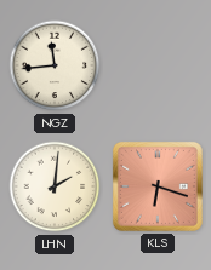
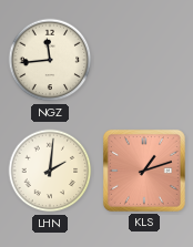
KLS: 6:18 -> 1:12 (144, 171)
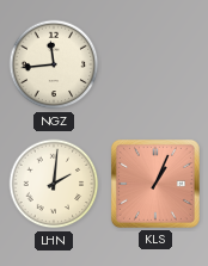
KLS: 1:12 -> 1:04 (155, 184)
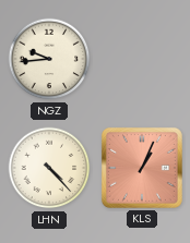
NGZ: 11:44 -> 9:44 (49, 59)
LHN: 2:01 -> 4:23 (49, 168)
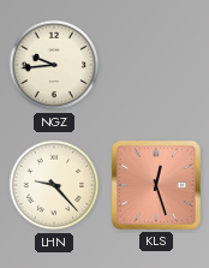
LHN: 4:23 -> 9:23 (54, 185)
KLS: 1:04 -> 12:27 (156, 185)
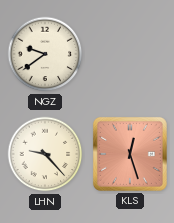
NGZ: 9:44 -> 9:39 (45, 54)
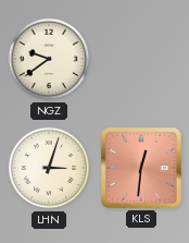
LHN: 9:23 -> 3:03 (49, 168)
KLS: 12:27 -> 12:31 (141, 168)
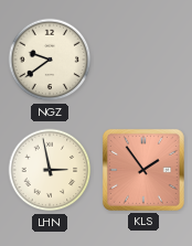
LHN: 3:03 -> 2:58 (50, 170)
KLS: 12:31 -> 1:54 (143, 170)
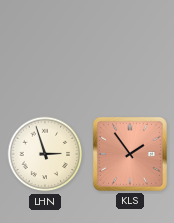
NGZ: 9:39 -> none (50, 60)
LHN: 2:58 -> 2:57 (45, 154)
